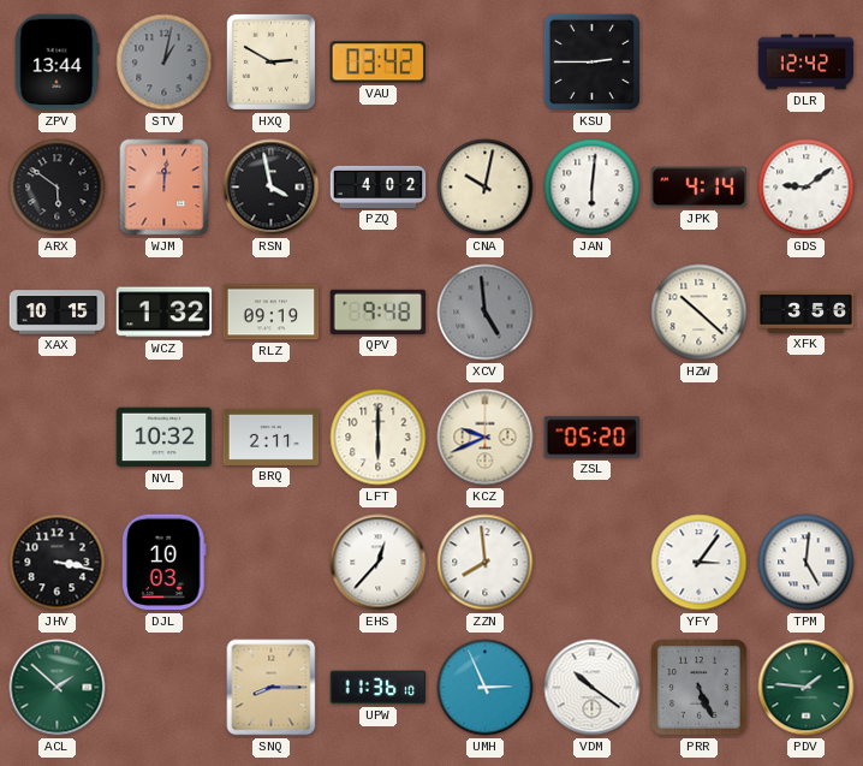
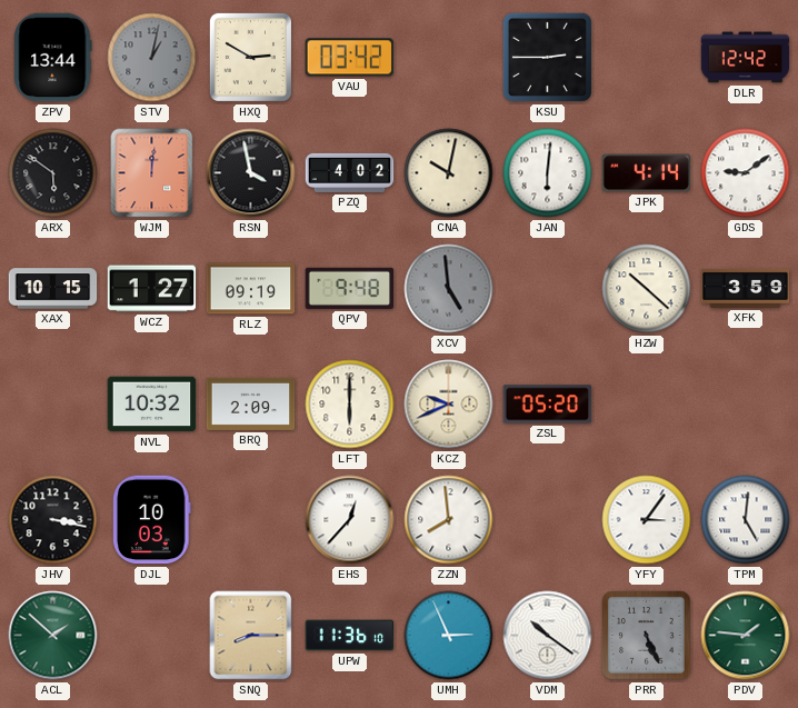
WCZ: 1:32 -> 1:27 (152, 289)
XFK: 3:56 -> 3:59 (746, 288)
BRQ: 2:11 -> 2:09 (251, 403)
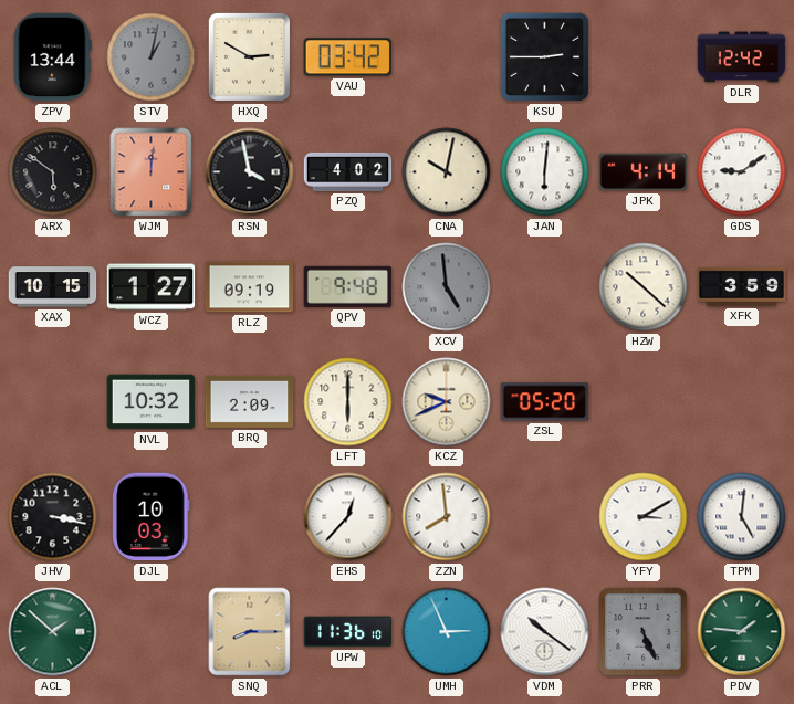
YFY: 3:06 -> 3:10 (644, 517)
